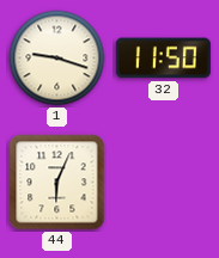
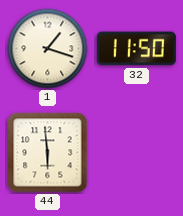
1: 9:18 -> 1:18 (48, 49)
44: 6:04 -> 5:59 (48, 153)
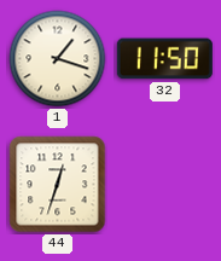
44: 5:59 -> 12:33 (58, 185)
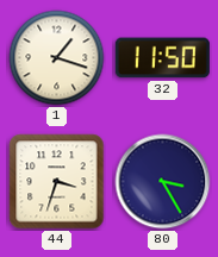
44: 12:33 -> 3:33 (57, 182)
80: none -> 3:25 (163, 182)
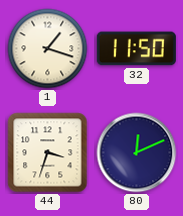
80: 3:25 -> 12:11 (137, 153)
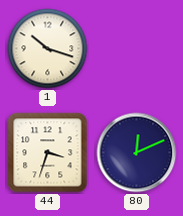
1: 1:18 -> 10:18 (48, 49)
32: 11:50 -> none (136, 49)
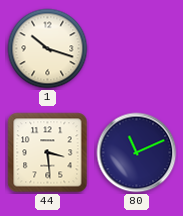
44: 3:33 -> 3:29 (48, 153)
80: 12:11 -> 11:11 (137, 153)
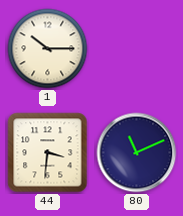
1: 10:18 -> 10:15 (48, 49)
44: 3:29 -> 3:31 (48, 153)
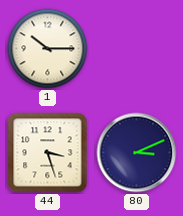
44: 3:31 -> 3:27 (48, 153)
80: 11:11 -> 3:11 (137, 153)
